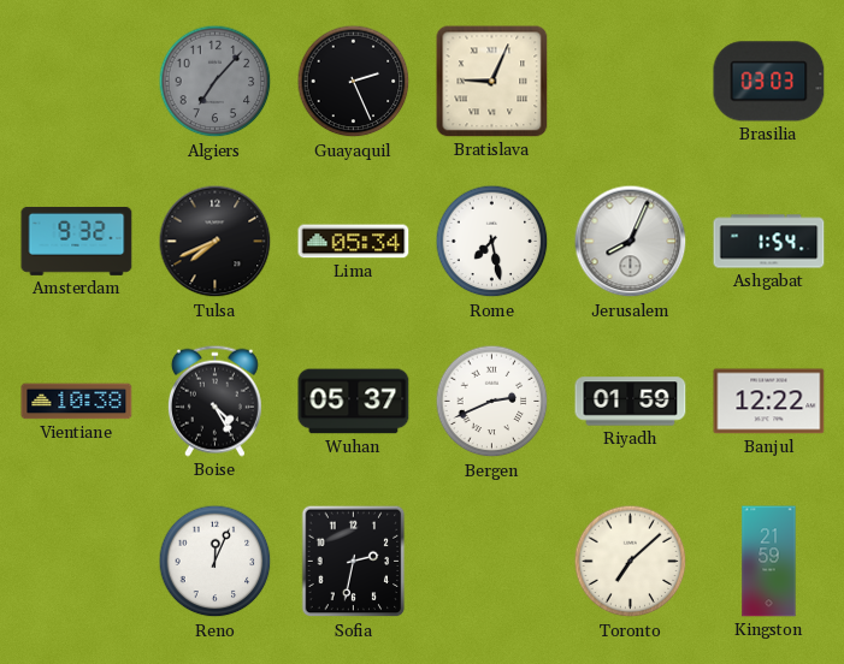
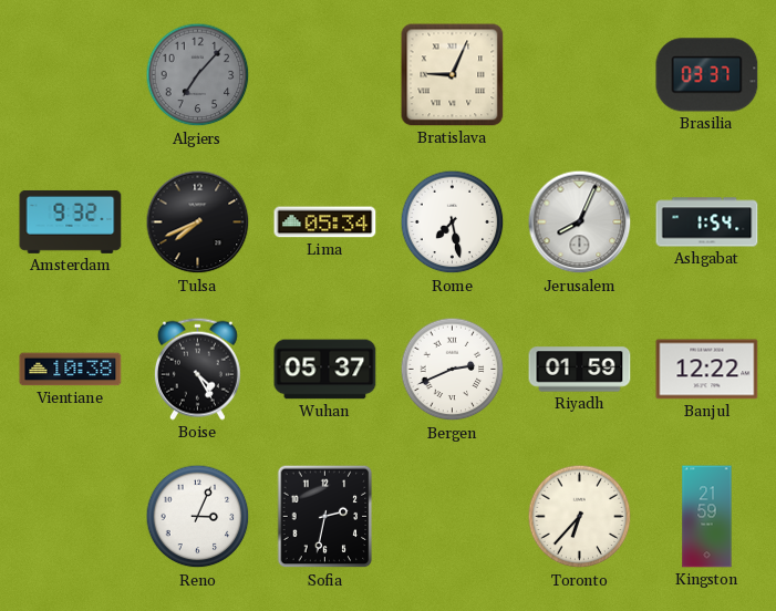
Guayaquil: 2:26 -> none (354, 82)
Brasilia: 03:03 -> 03:37 (707, 75)
Reno: 12:04 -> 3:04 (198, 517)
Toronto: 7:08 -> 6:37 (580, 517)
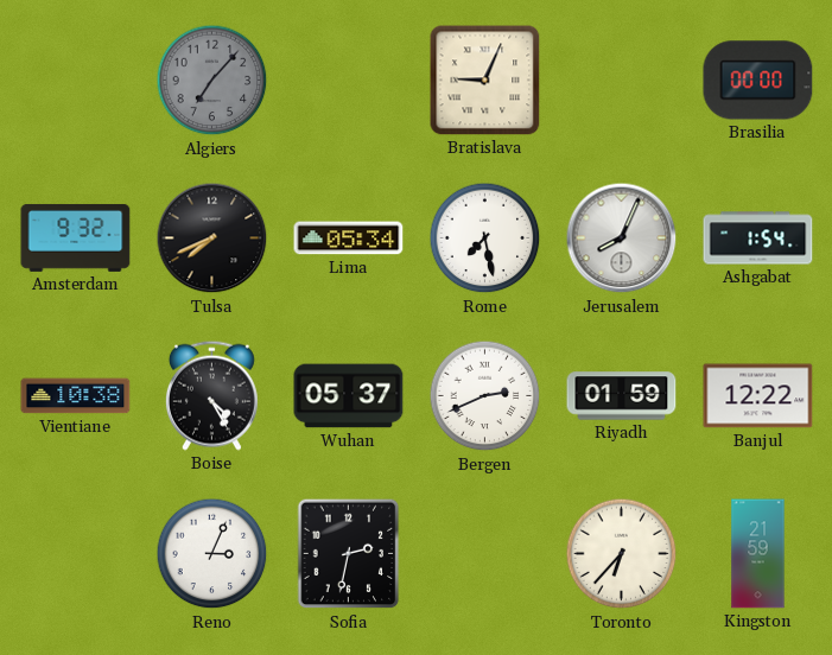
Brasilia: 03:37 -> 00:00 (758, 81)
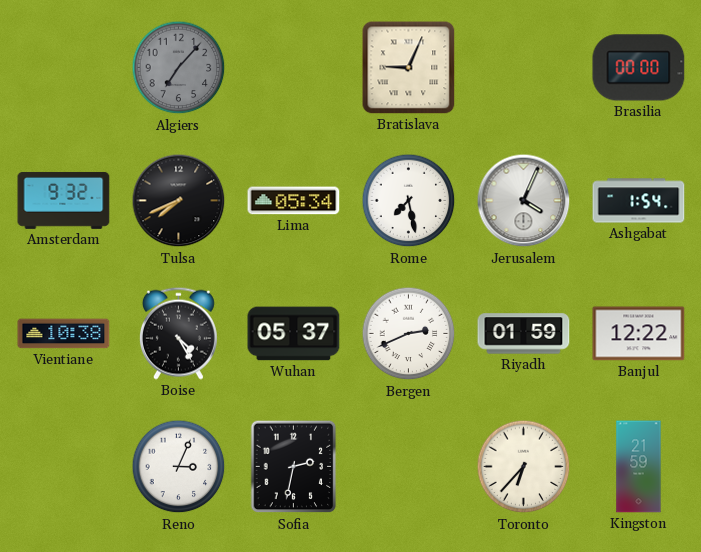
Jerusalem: 8:04 -> 4:04 (524, 201)
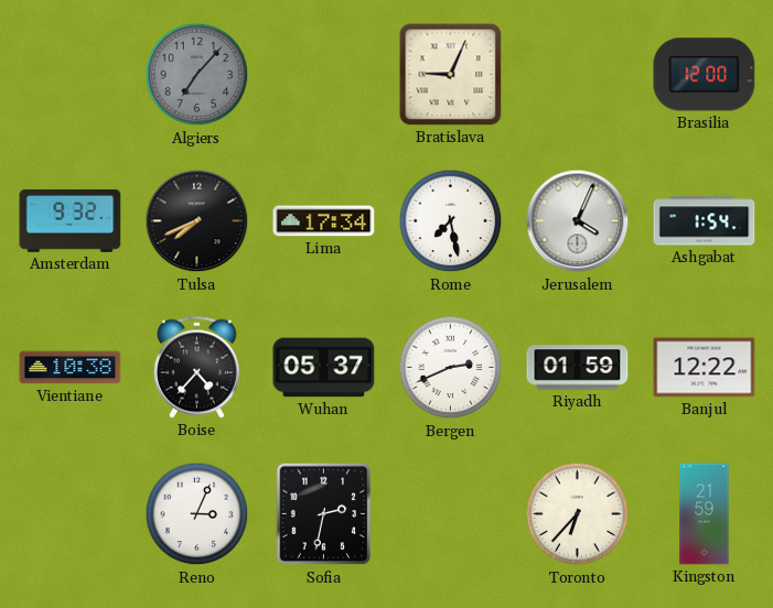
Brasilia: 00:00 -> 12:00 (705, 75)
Lima: 05:34 -> 17:34 (324, 221)
Boise: 4:25 -> 4:37 (196, 367)
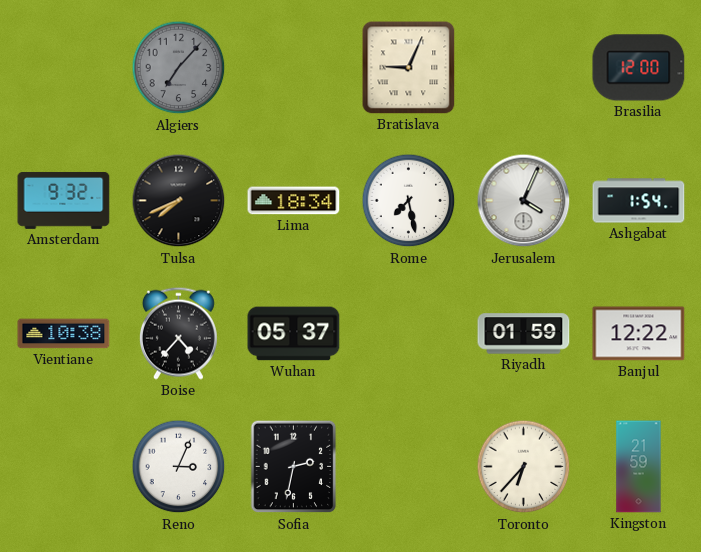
Lima: 17:34 -> 18:34 (294, 201)
Bergen: 2:41 -> none (451, 368)
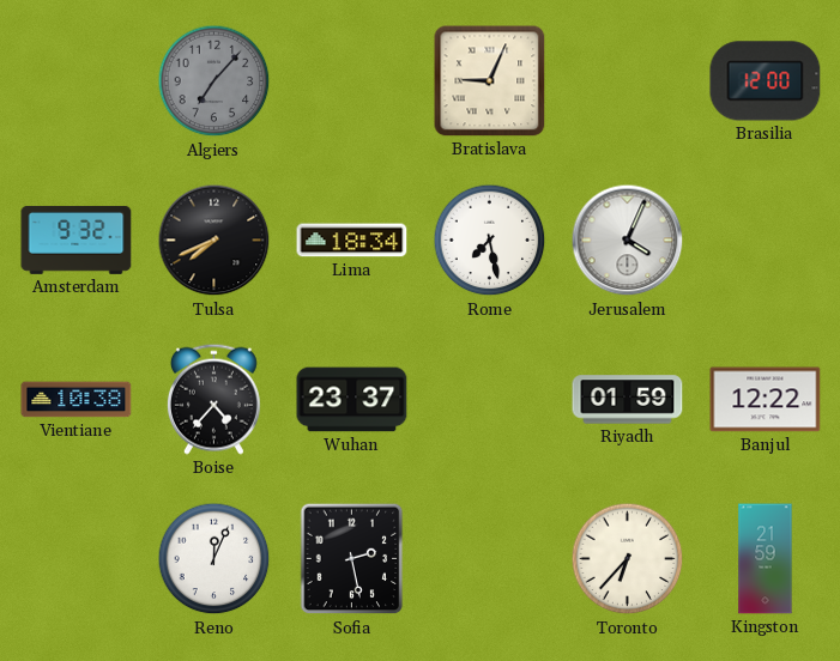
Ashgabat: 1:54 -> none (639, 201)
Wuhan: 05:37 -> 23:37 (352, 400)
Reno: 3:04 -> 12:04 (214, 559)
Sofia: 2:32 -> 2:28 (352, 559)
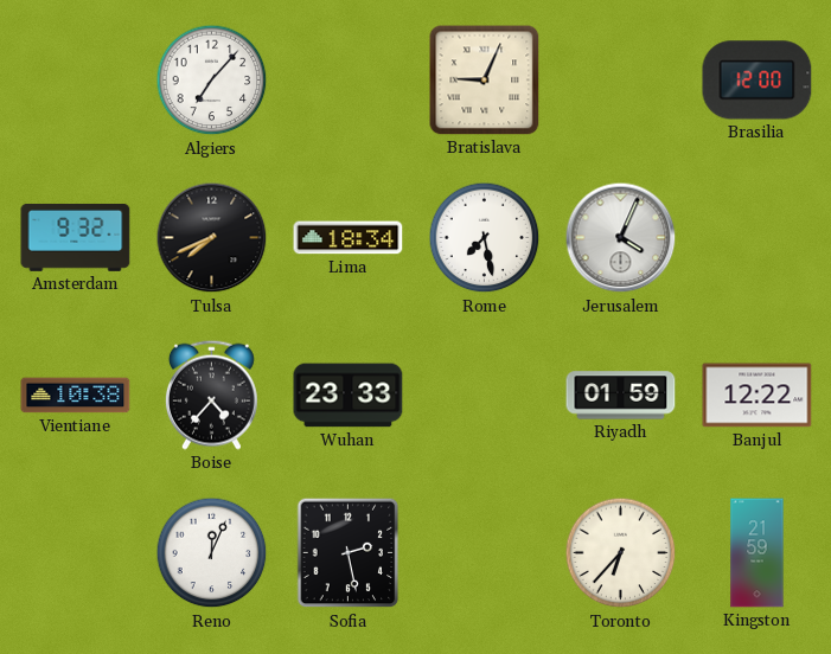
Algiers dial: grey -> white (212, 81)
Wuhan: 23:37 -> 23:33 (349, 396)
